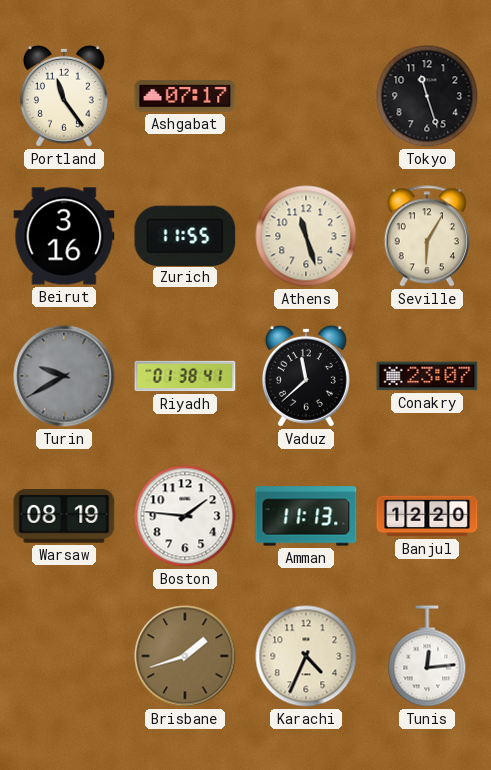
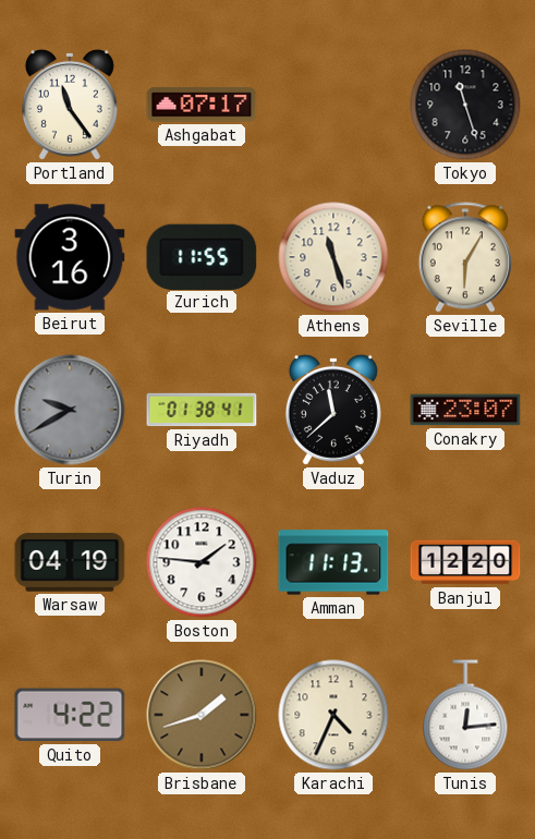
Warsaw: 08:19 -> 04:19 (70, 562)
Quito: none -> 4:22 (70, 715)
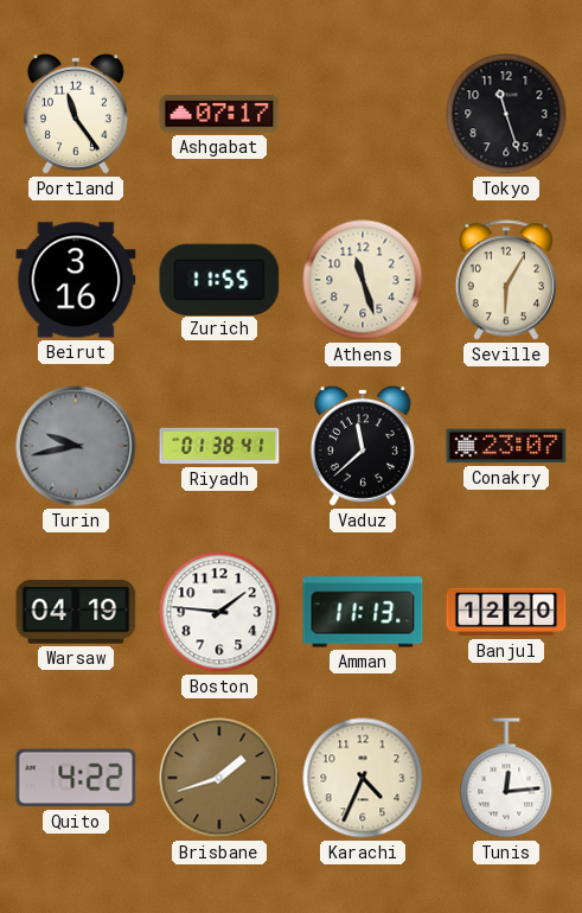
Turin: 9:40 -> 9:43 (76, 446)
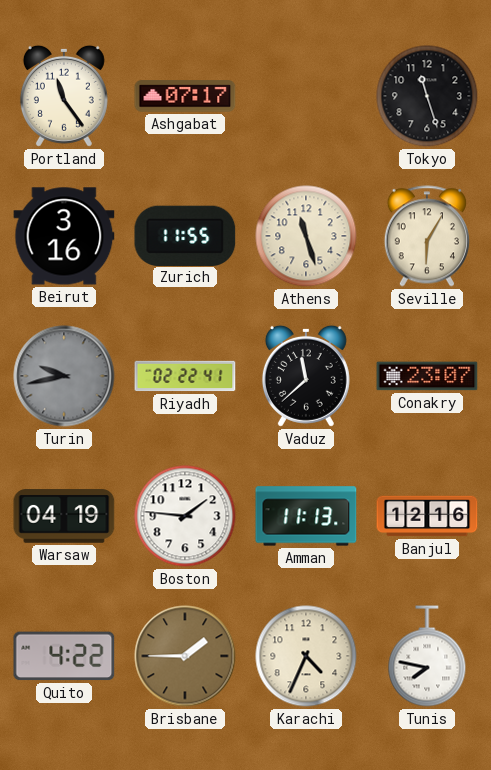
Riyadh: 01:38 -> 02:22 (185, 376)
Banjul: 12:20 -> 12:16 (427, 516)
Brisbane: 1:42 -> 1:45 (185, 656)
Tunis: 12:14 -> 7:47 (427, 656)
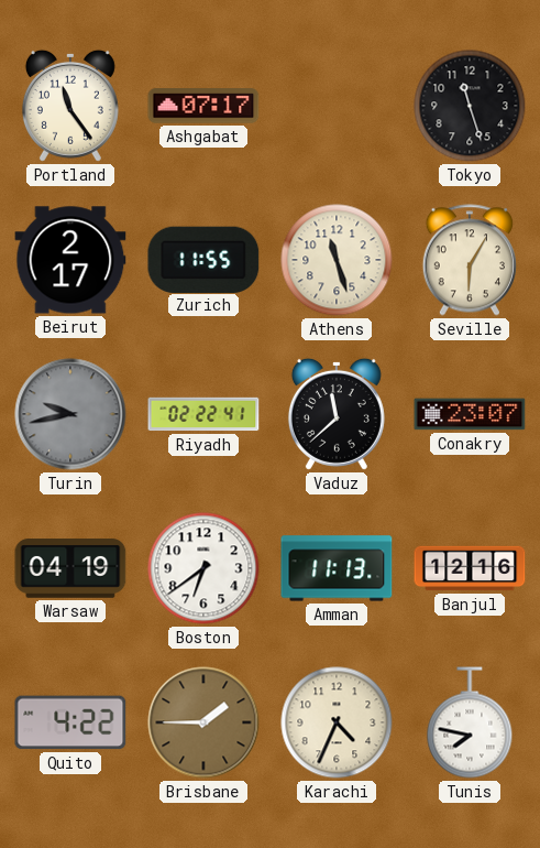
Beirut: 3:16 -> 2:17 (70, 260)
Boston: 1:46 -> 6:39 (203, 568)
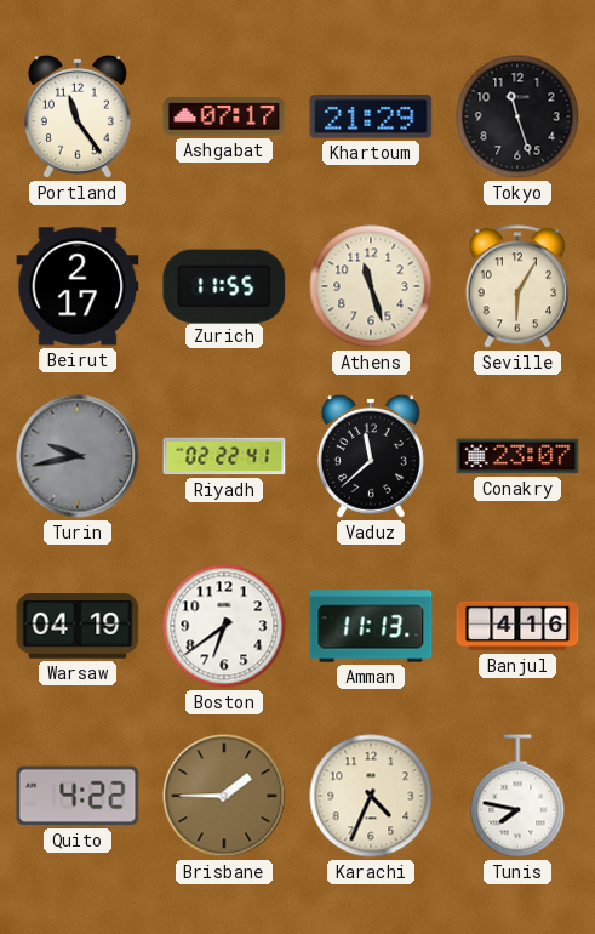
Khartoum: none -> 21:29 (371, 116)
Banjul: 12:16 -> 4:16 (517, 626)
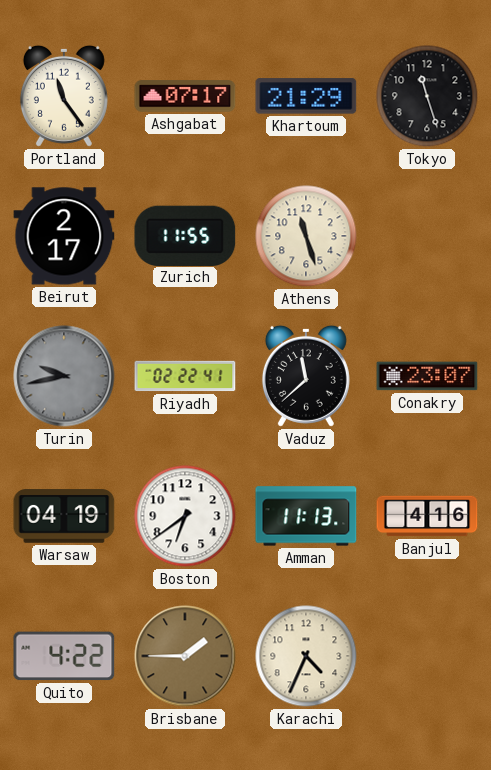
Seville: 6:05 -> none (517, 286)
Tunis: 7:47 -> none (517, 796)
